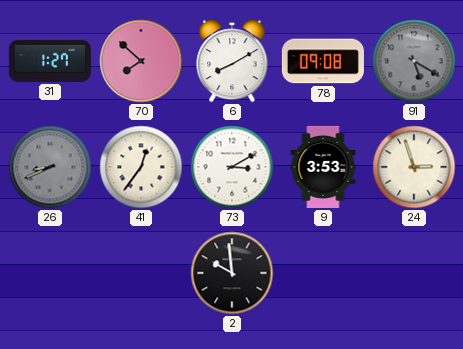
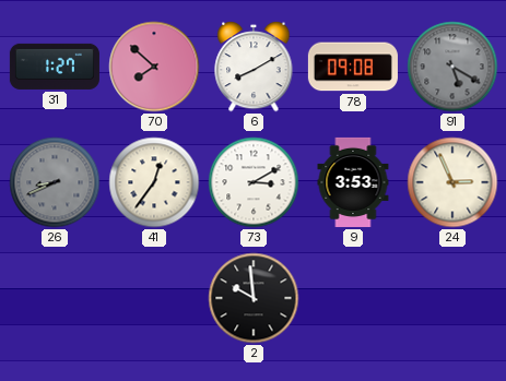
24: 2:57 -> 2:56 (452, 182)
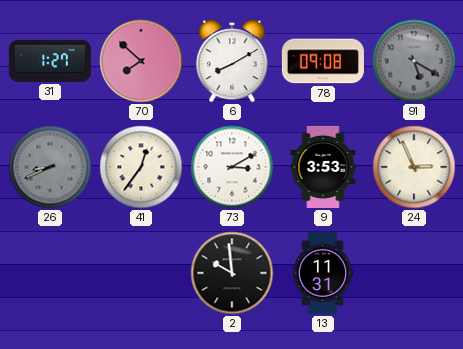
13: none -> 11:31 (323, 273)
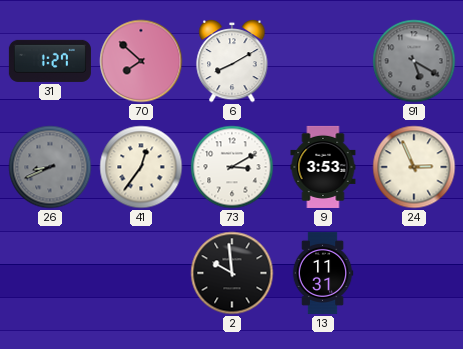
78: 09:08 -> none (323, 61)
